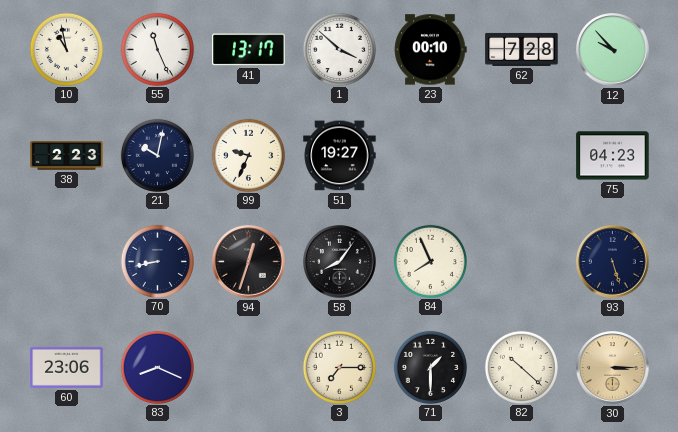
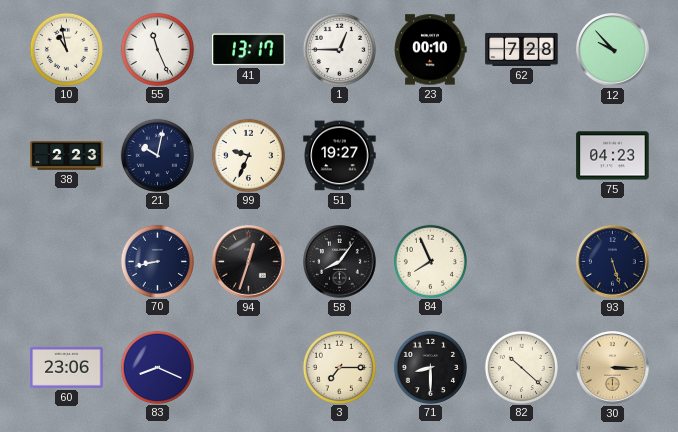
1: 3:52 -> 12:45 (339, 49)
71: 1:30 -> 8:30 (430, 367)
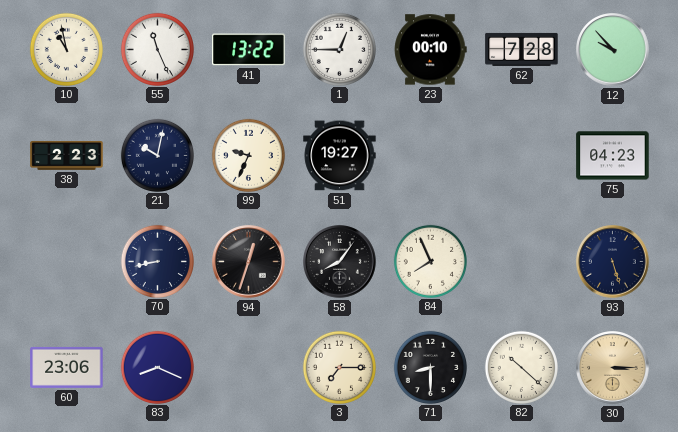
41: 13:17 -> 13:22 (249, 50)
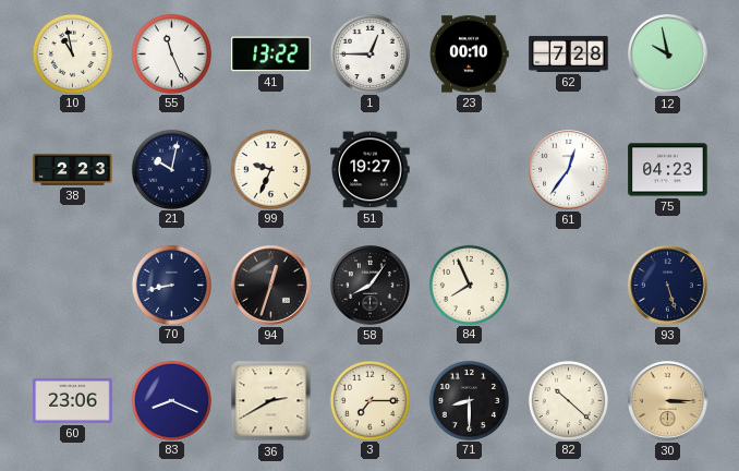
12: 9:53 -> 9:58 (668, 55)
61: none -> 12:36 (569, 170)
36: none -> 2:40 (271, 401)
